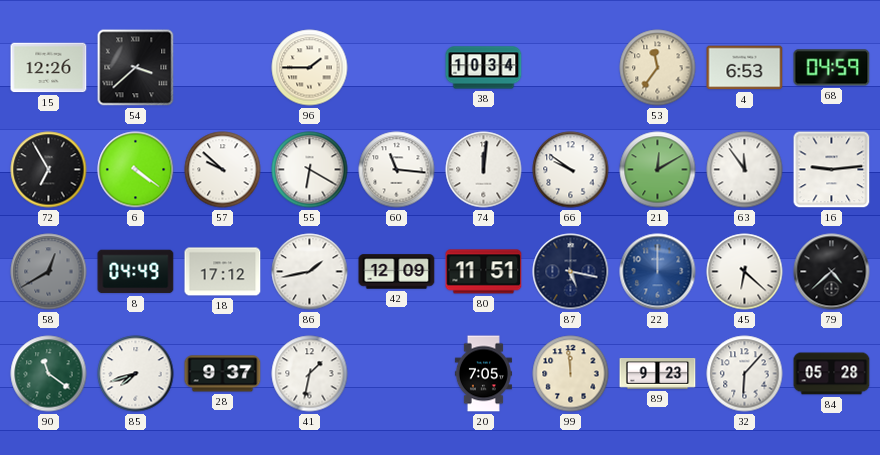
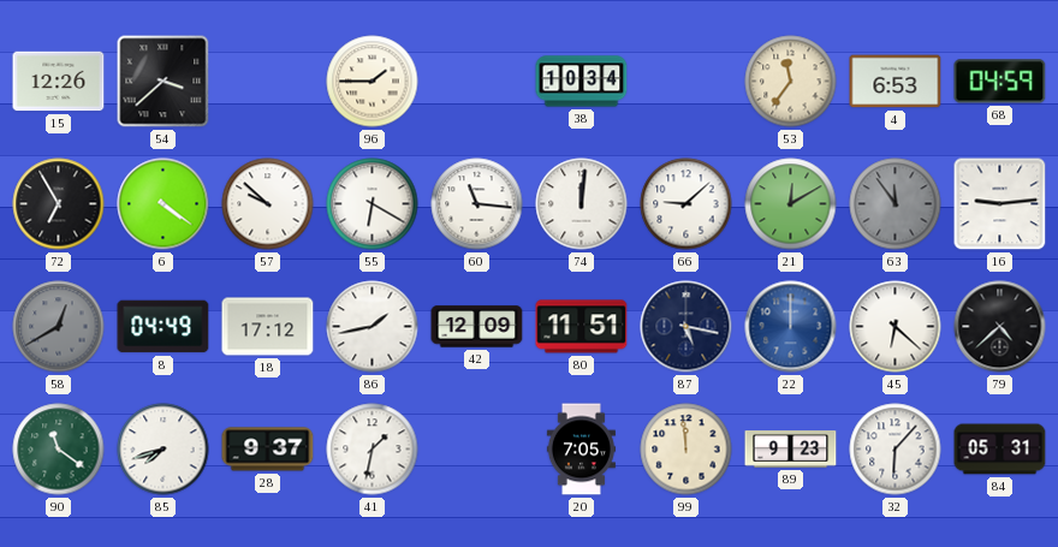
66: 9:51 -> 9:08 (686, 204)
63 dial: white -> grey (896, 204)
84: 05:28 -> 05:31 (1000, 450)
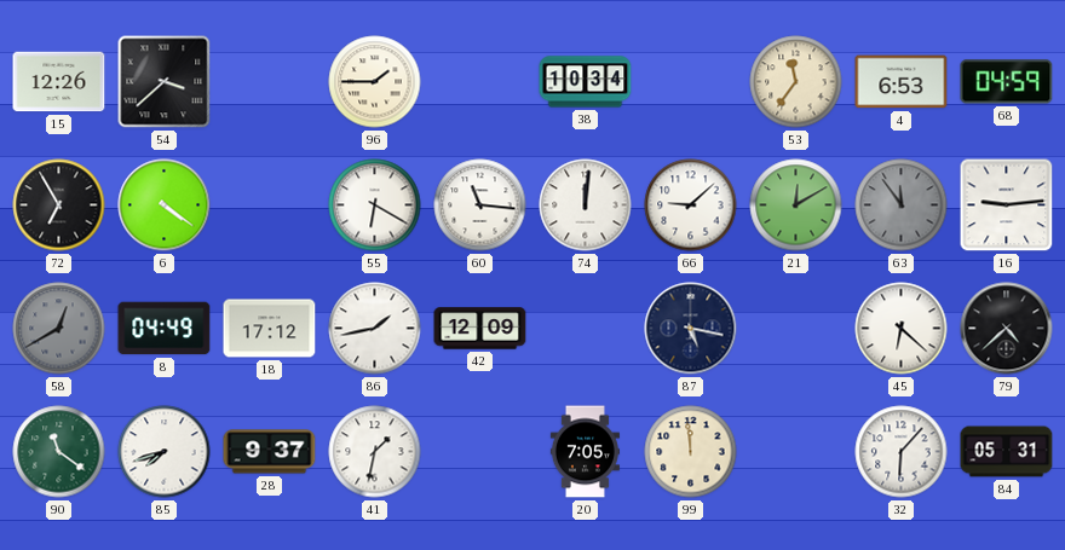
57: 9:52 -> none (268, 204)
80: 11:51 -> none (582, 327)
22: 12:00 -> none (791, 327)
89: 9:23 -> none (791, 450)
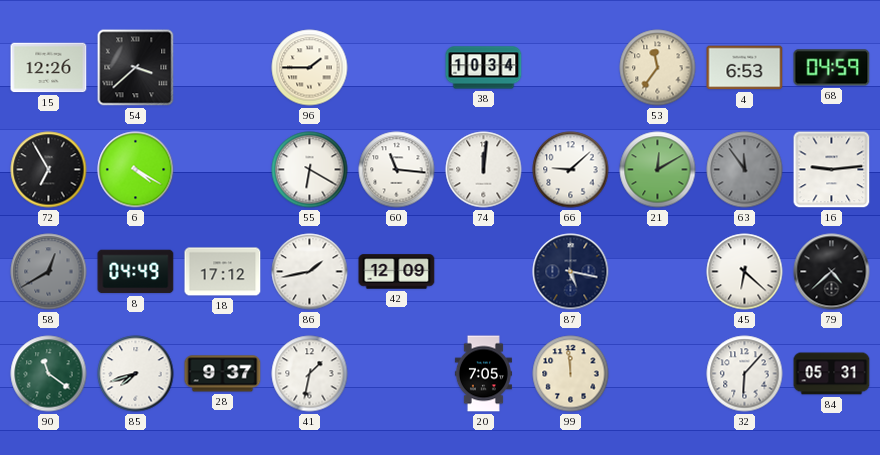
6: 4:21 -> 4:20 (136, 170)
